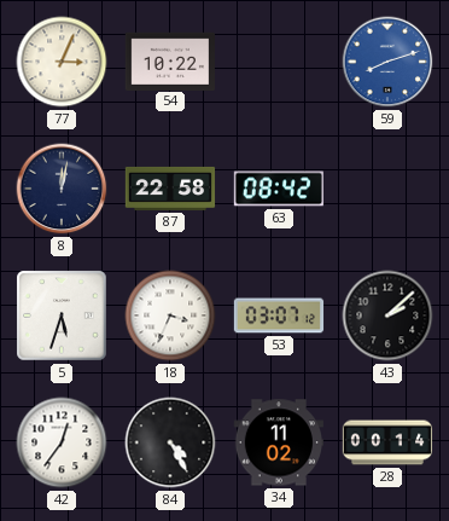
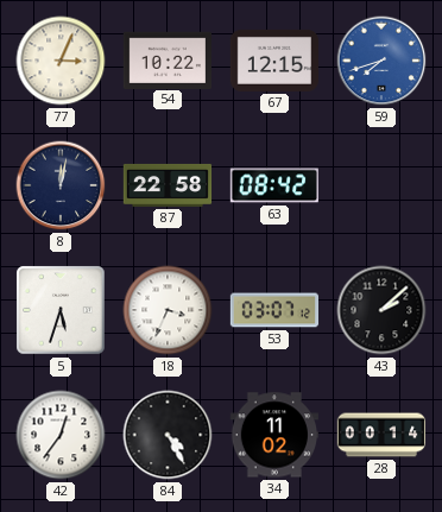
67: none -> 12:15 (273, 61)
59: 8:12 -> 7:42 (381, 61)
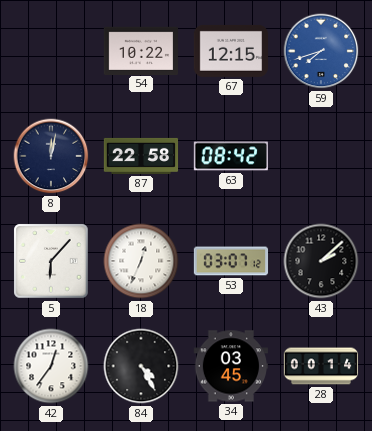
77: 3:04 -> none (61, 61)
5: 5:33 -> 6:07 (51, 261)
18: 3:34 -> 12:34 (141, 261)
34: 11:02 -> 03:45 (230, 366)
